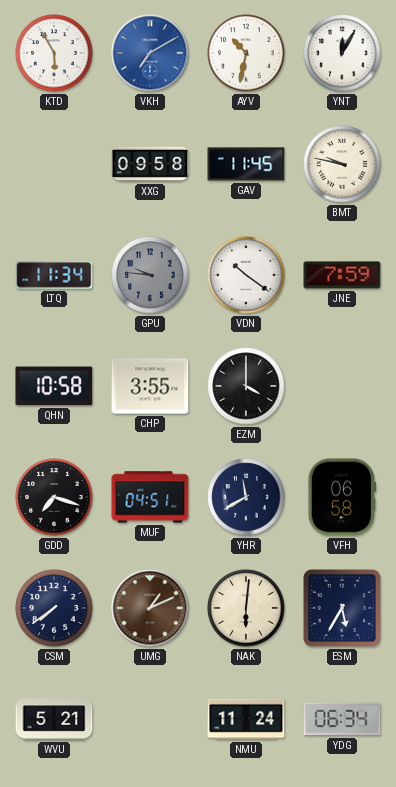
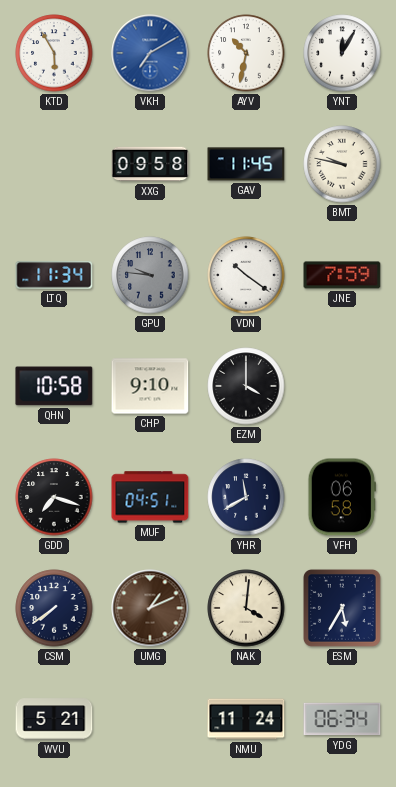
CHP: 3:55 -> 9:10 (150, 386)
NAK: 6:01 -> 4:01 (246, 608)
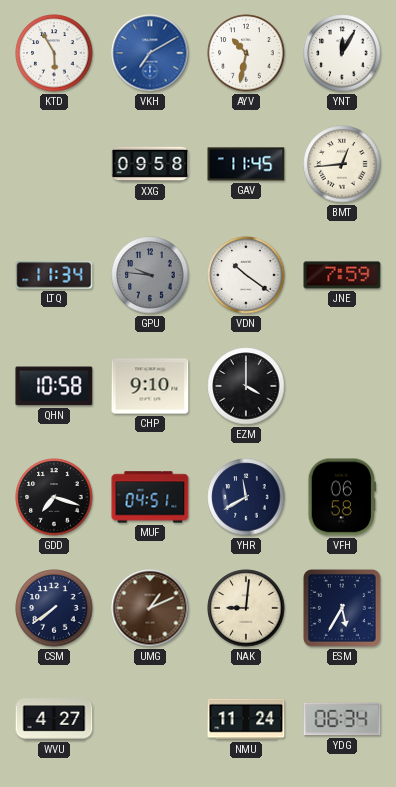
BMT: 9:47 -> 12:44 (342, 164)
NAK: 4:01 -> 9:01 (246, 608)
WVU: 5:21 -> 4:27 (54, 719)
